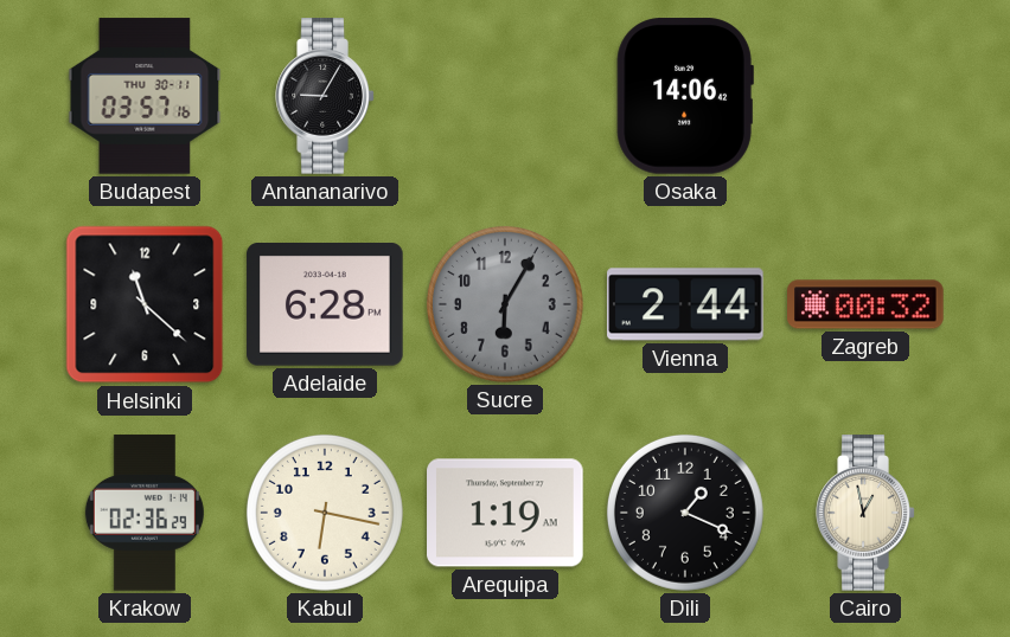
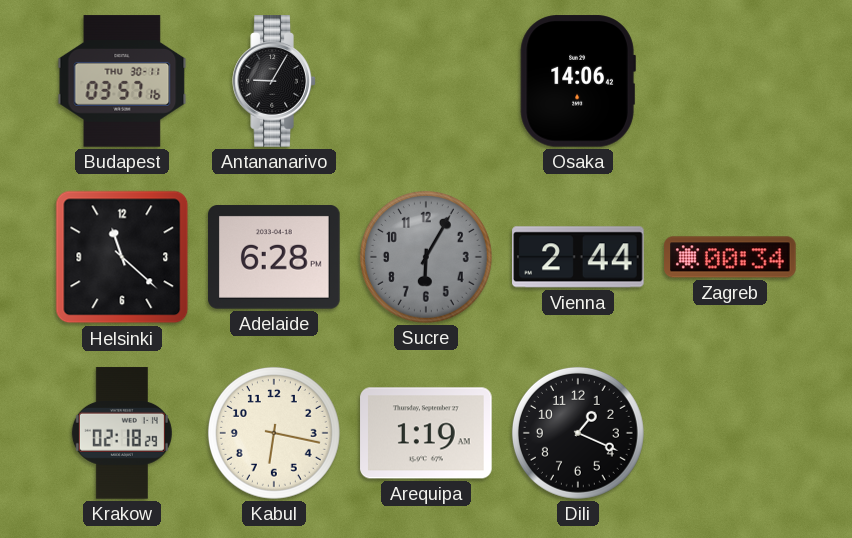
Zagreb: 00:32 -> 00:34 (730, 257)
Krakow: 02:36 -> 02:18 (122, 433)
Cairo: 12:58 -> none (865, 513)
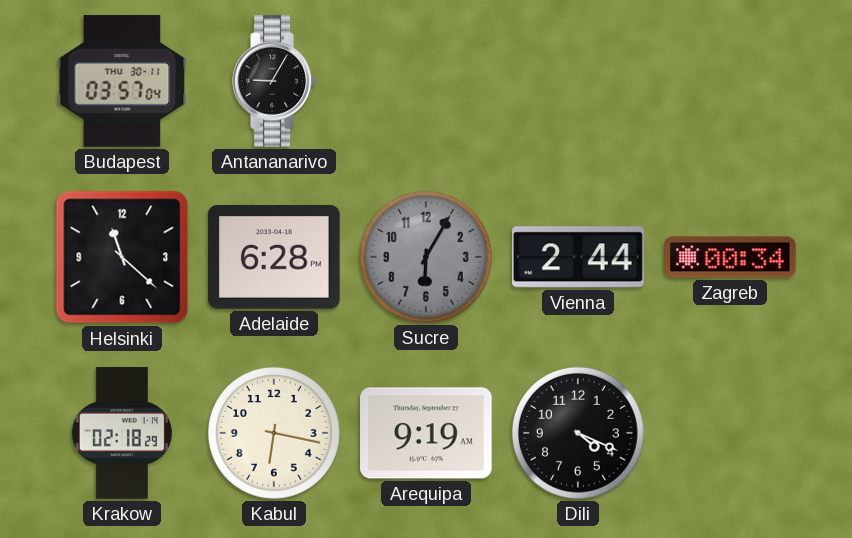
Budapest: 03:57:16 -> 03:57:04 (122, 81)
Osaka: 14:06 -> none (578, 81)
Arequipa: 1:19 -> 9:19 (426, 433)
Dili: 1:19 -> 4:19 (578, 433)
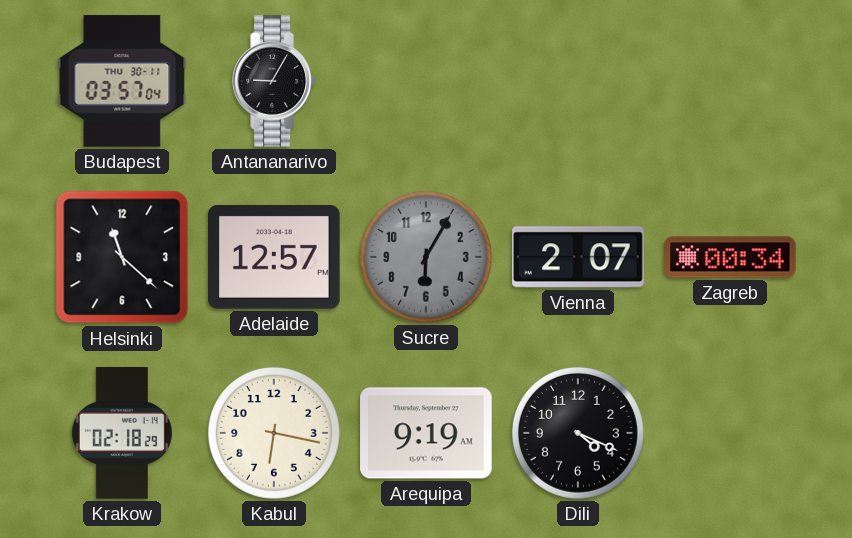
Adelaide: 6:28 -> 12:57 (274, 257)
Vienna: 2:44 -> 2:07 (578, 257)
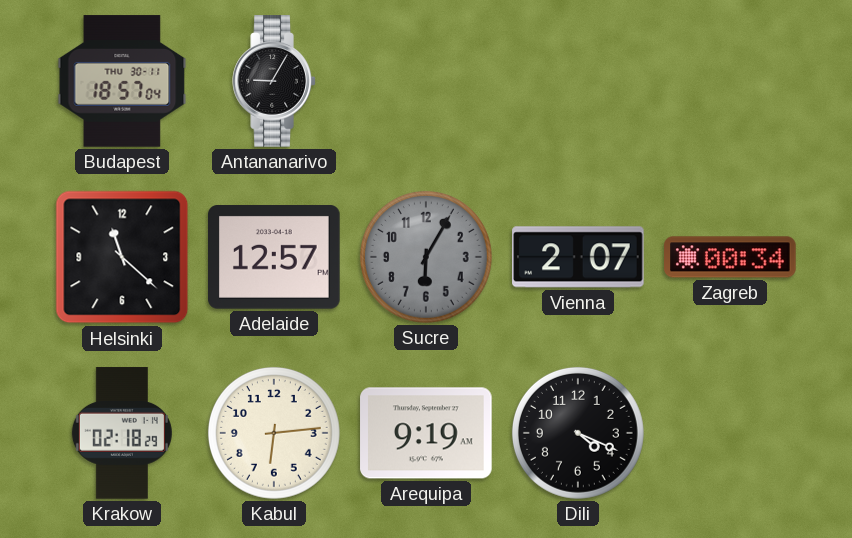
Budapest: 03:57 -> 18:57 (122, 81)
Kabul: 6:17 -> 6:14 (274, 433)
